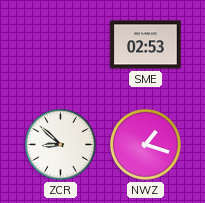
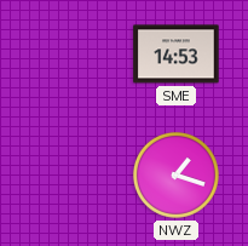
SME: 02:53 -> 14:53 (177, 55)
ZCR: 8:52 -> none (60, 144)
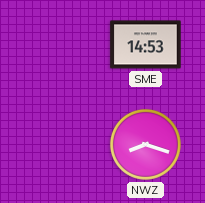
NWZ: 1:18 -> 8:18 (145, 144)
